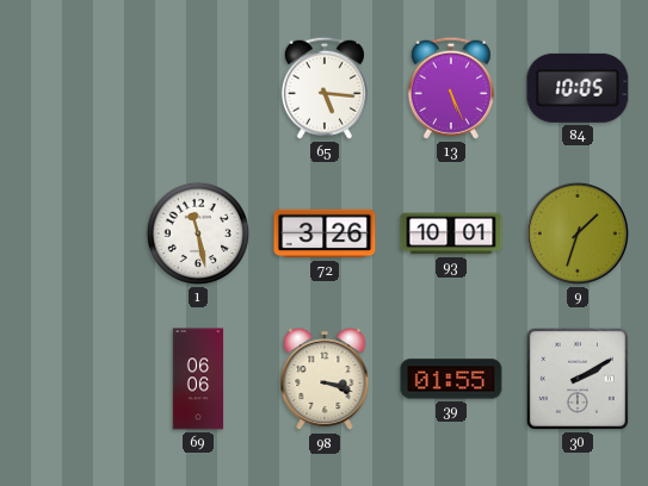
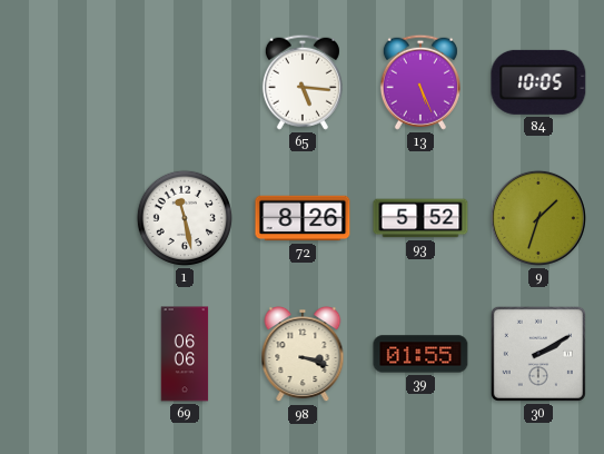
72: 3:26 -> 8:26 (303, 218)
93: 10:01 -> 5:52 (420, 218)
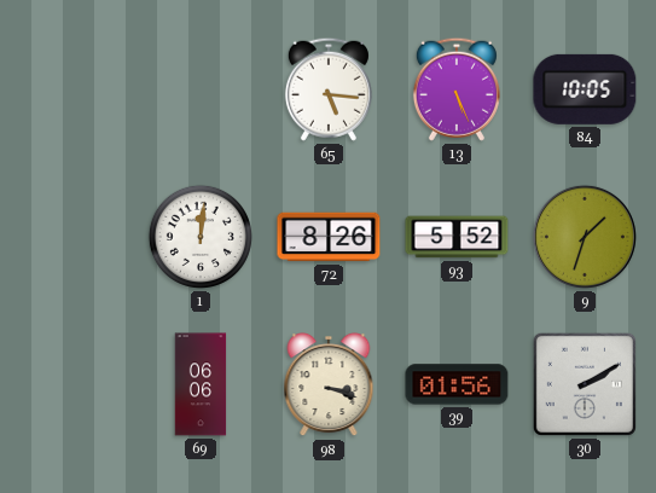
1: 11:28 -> 12:01 (201, 237)
39: 01:55 -> 01:56 (457, 384)
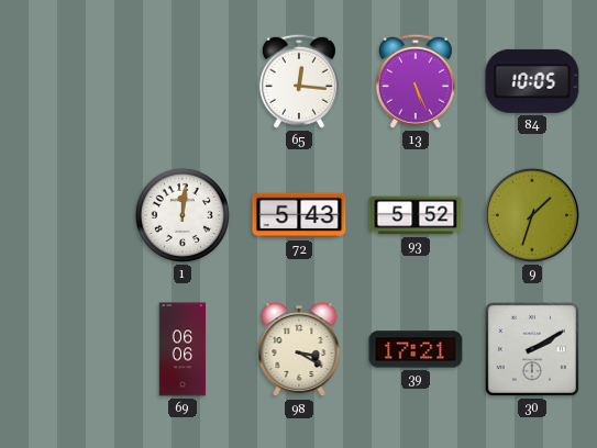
65: 5:16 -> 12:16 (299, 81)
72: 8:26 -> 5:43 (299, 215)
98: 3:18 -> 3:20 (299, 350)
39: 01:56 -> 17:21 (416, 349)
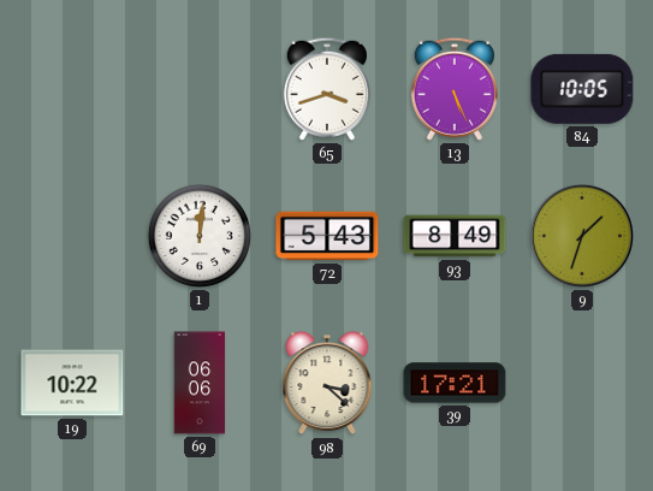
65: 12:16 -> 3:42 (327, 89)
93: 5:52 -> 8:49 (455, 236)
19: none -> 10:22 (72, 383)
98: 3:20 -> 3:22 (327, 384)
30: 2:10 -> none (532, 349)
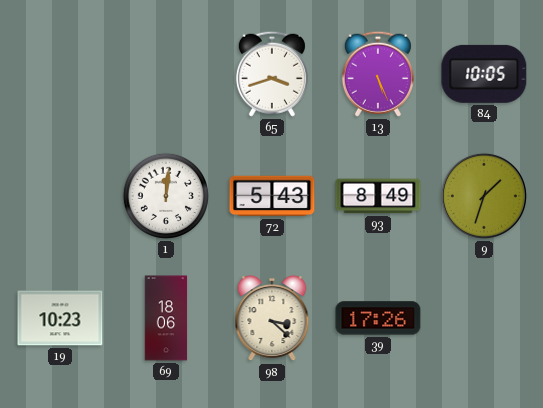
19: 10:22 -> 10:23 (60, 318)
69: 06:06 -> 18:06 (166, 318)
39: 17:21 -> 17:26 (378, 318)
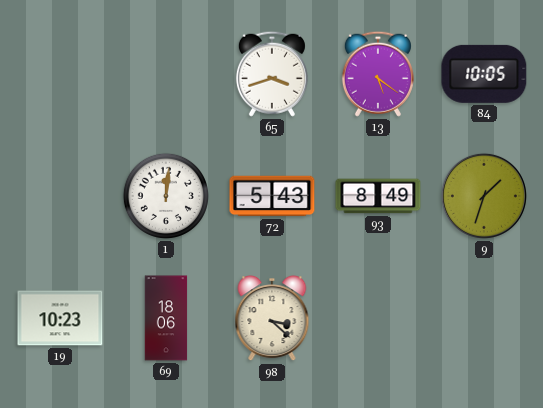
13: 5:26 -> 5:21 (378, 74)
39: 17:26 -> none (378, 318)
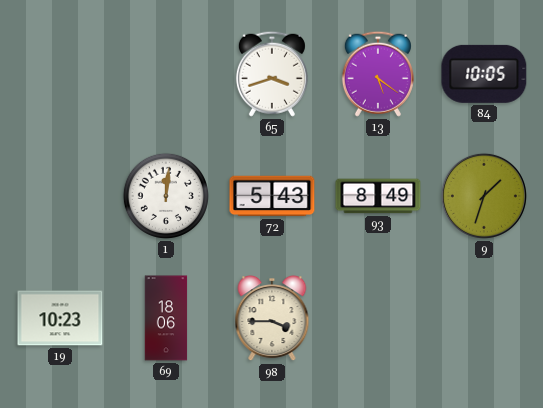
98: 3:22 -> 3:45 (272, 319)
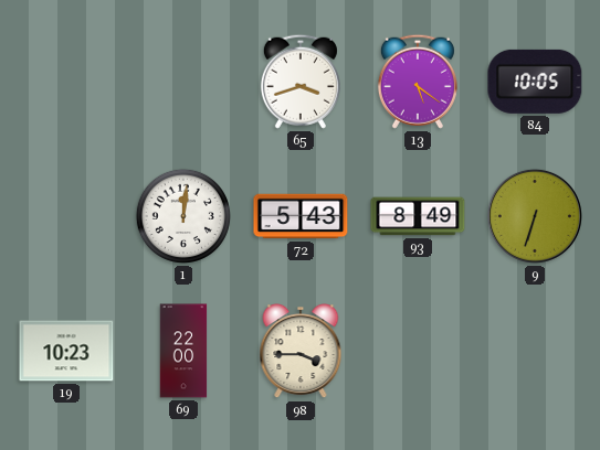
9: 1:33 -> 6:33 (535, 216)
69: 18:06 -> 22:00 (183, 351)
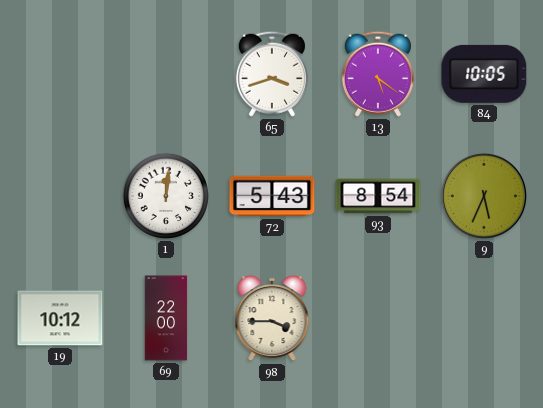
93: 8:49 -> 8:54 (378, 196)
9: 6:33 -> 5:34 (484, 196)
19: 10:23 -> 10:12 (60, 318)
